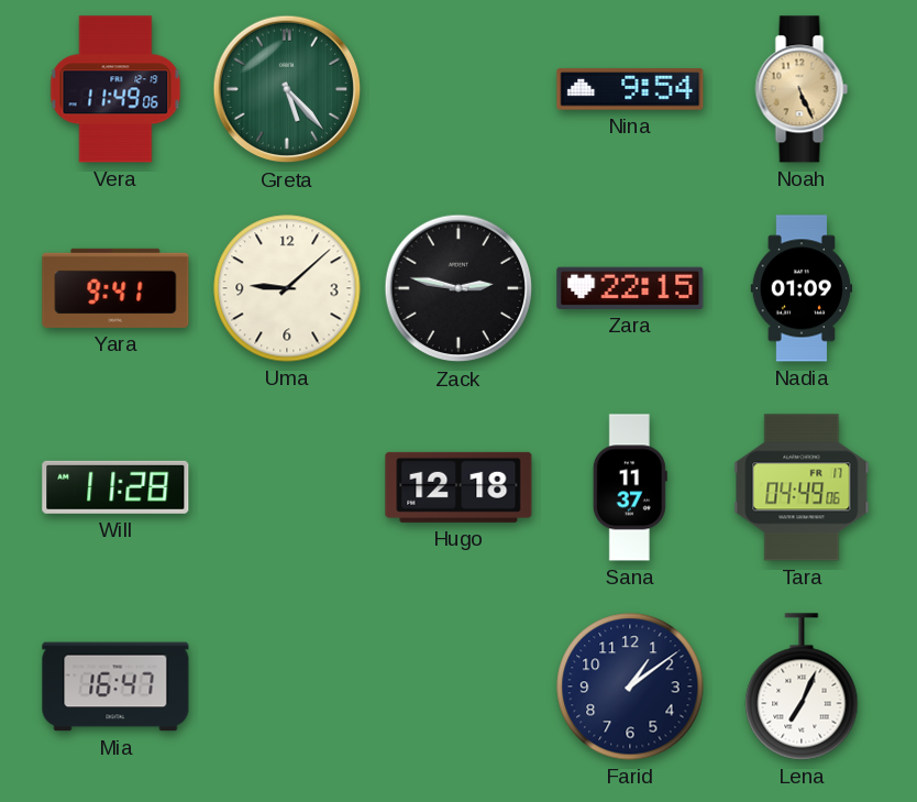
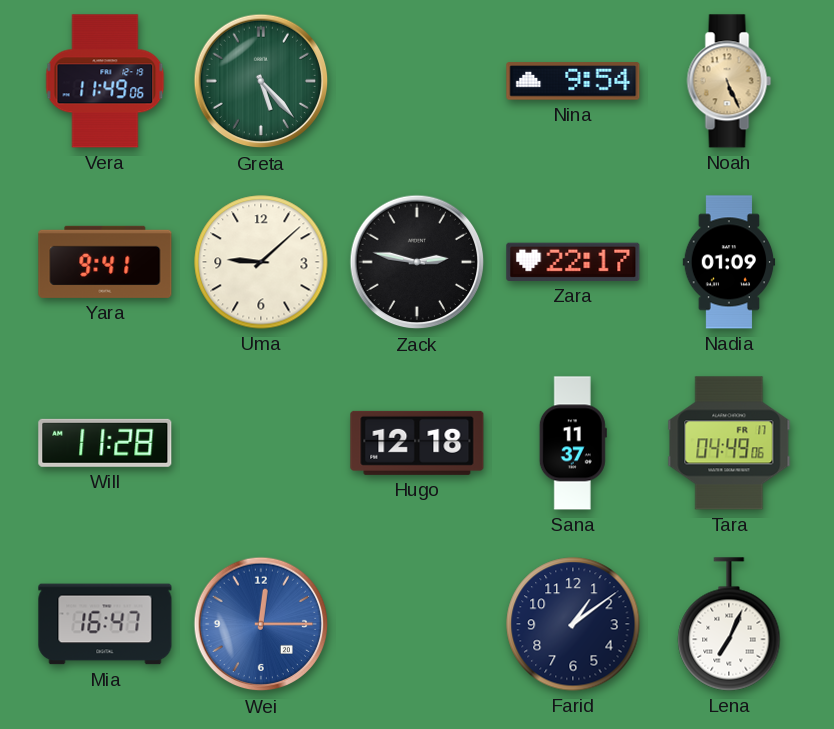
Zara: 22:15 -> 22:17 (573, 262)
Wei: none -> 12:15 (261, 624)
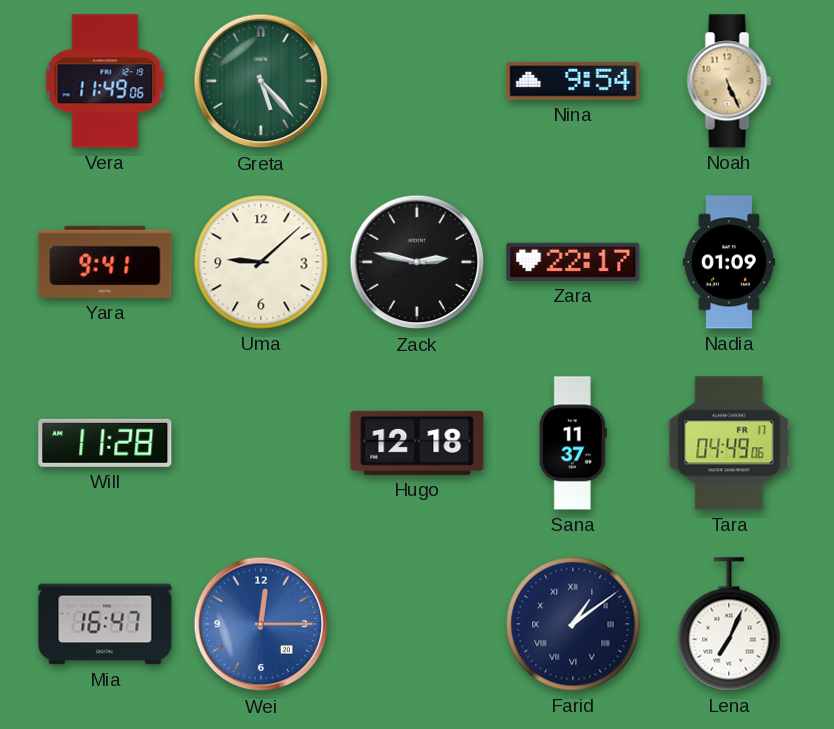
Farid numerals: Arabic -> Roman (573, 624)
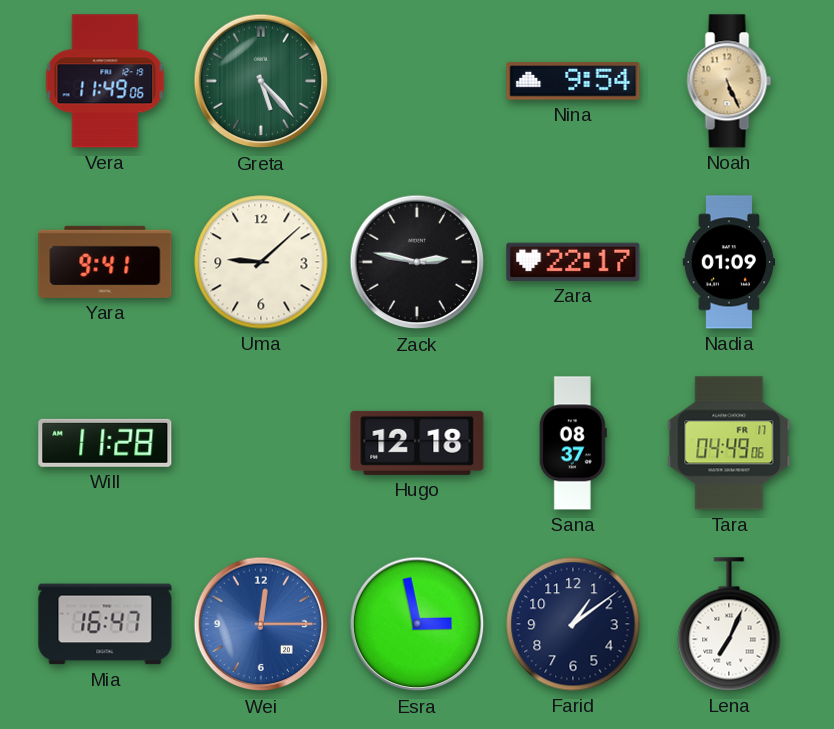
Sana: 11:37 -> 08:37 (573, 443)
Esra: none -> 2:58 (417, 624)
Farid numerals: Roman -> Arabic (573, 624)
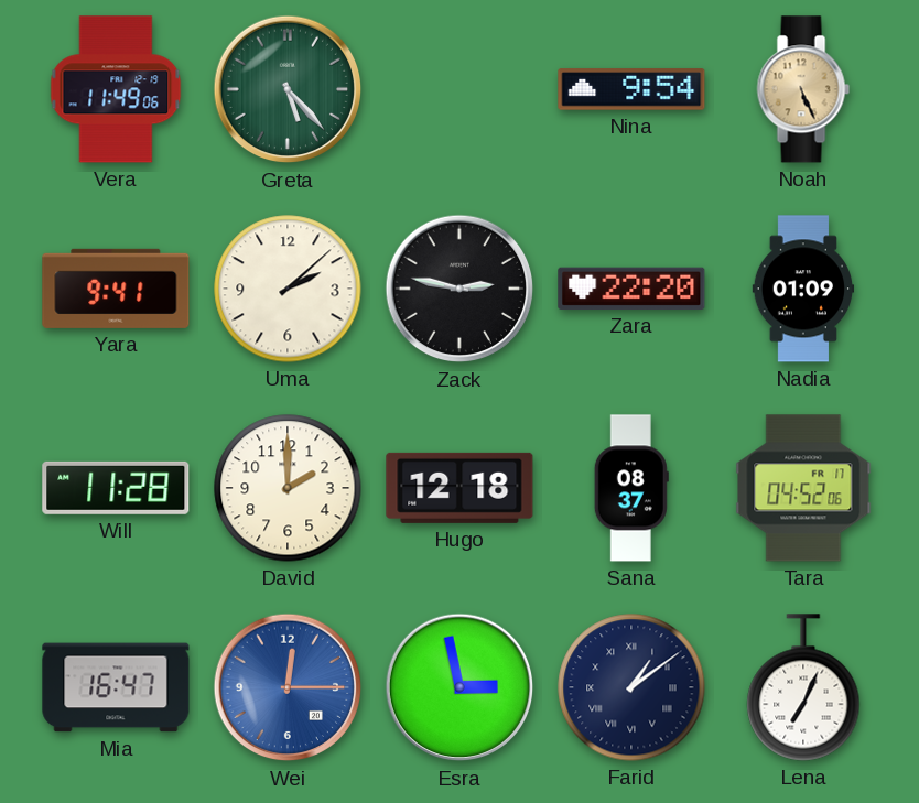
Uma: 9:08 -> 2:08 (288, 289)
Zara: 22:17 -> 22:20 (631, 289)
David: none -> 2:00 (288, 488)
Tara: 04:49 -> 04:52 (803, 488)
Farid numerals: Arabic -> Roman (631, 687)
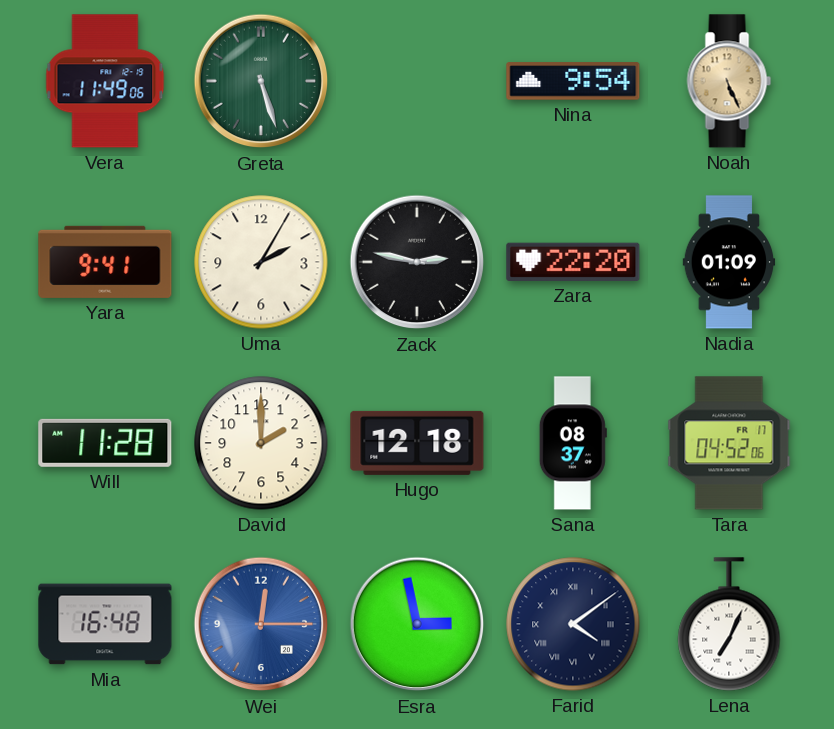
Greta: 5:23 -> 5:27 (261, 81)
Uma: 2:08 -> 2:05 (261, 262)
Mia: 16:47 -> 16:48 (105, 624)
Farid: 1:09 -> 4:09 (573, 624)
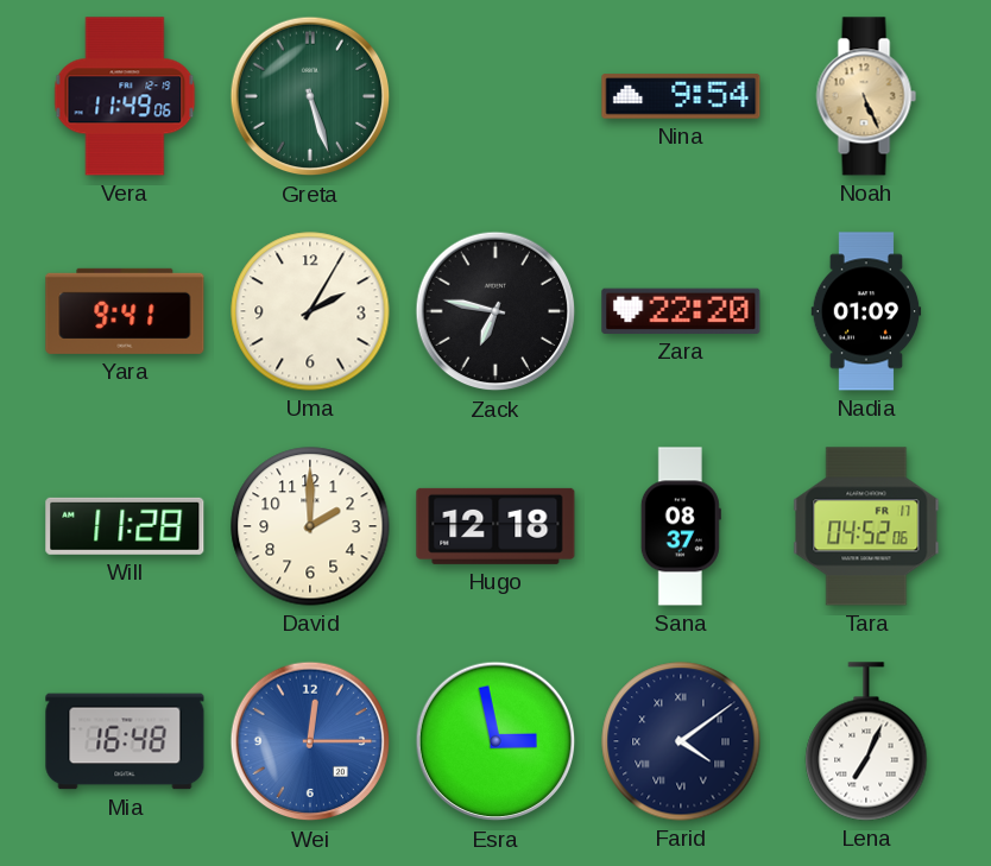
Zack: 2:47 -> 6:47 (495, 311)
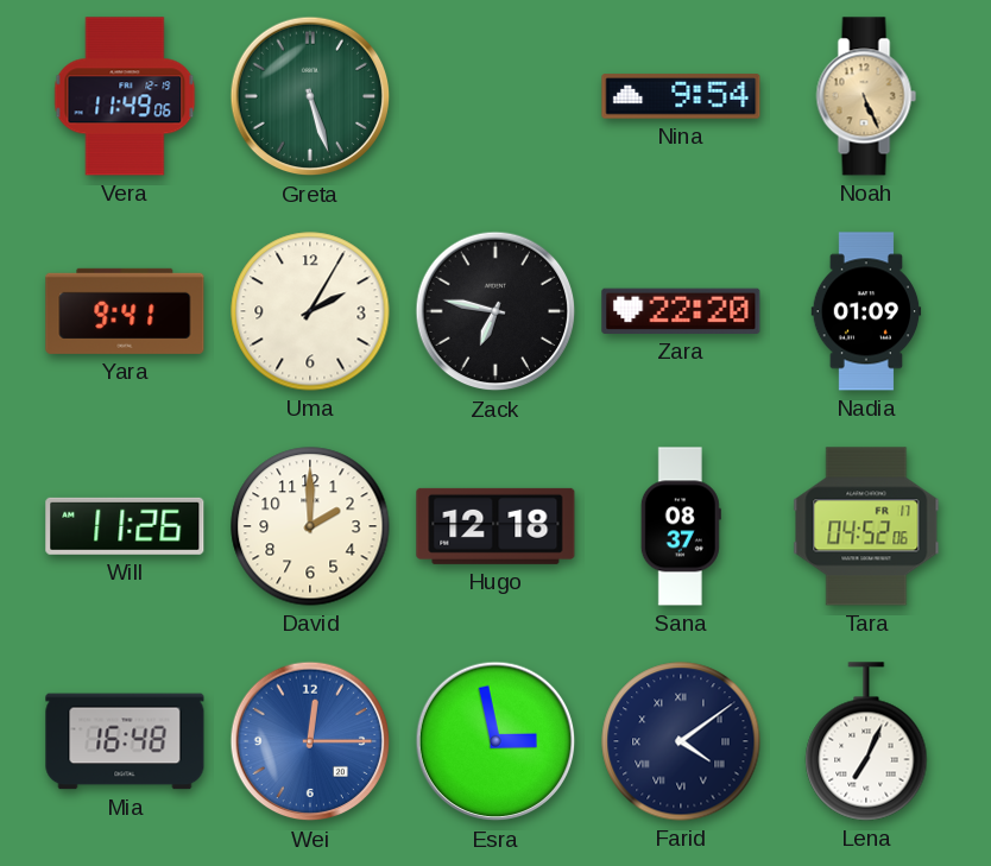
Will: 11:28 -> 11:26 (125, 526)
